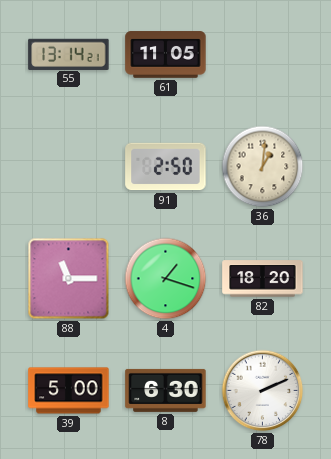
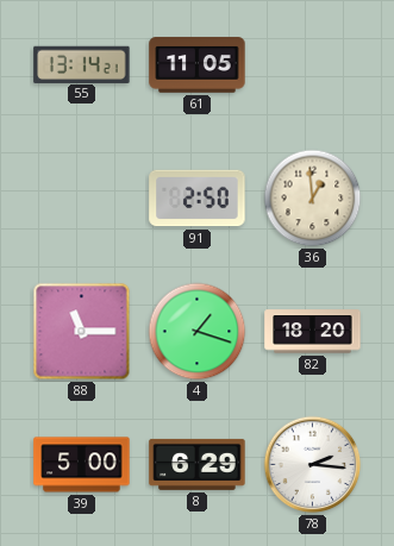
36: 1:01 -> 12:59 (313, 199)
8: 6:30 -> 6:29 (198, 464)
78: 2:11 -> 2:16 (313, 465)
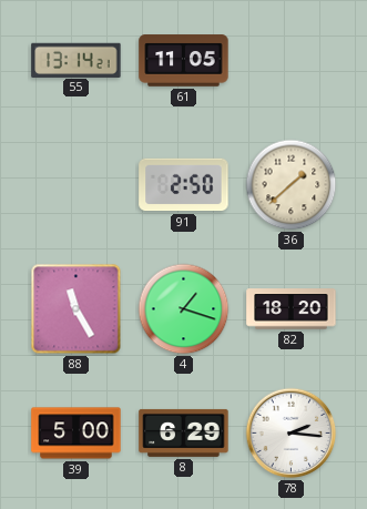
36: 12:59 -> 1:38 (292, 185)
88: 11:15 -> 11:25 (77, 309)
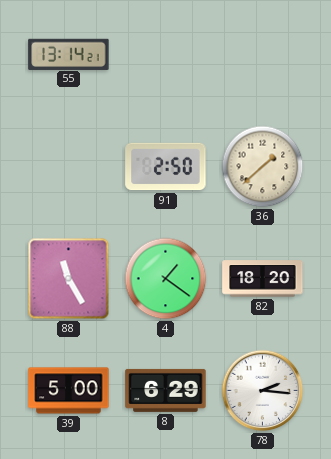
61: 11:05 -> none (184, 61)
4: 1:18 -> 1:21 (166, 279)
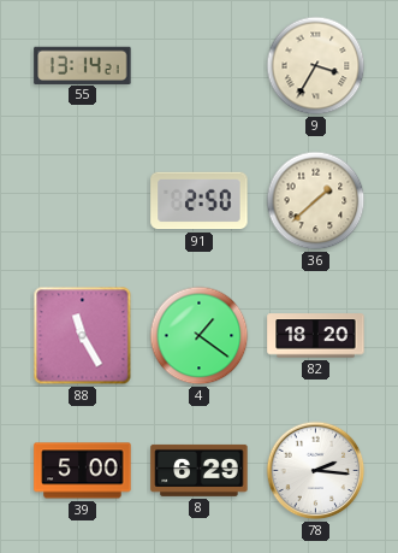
9: none -> 3:35 (316, 66)
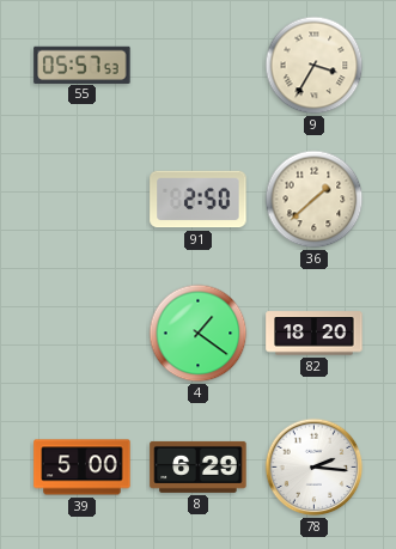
55: 13:14 -> 05:57 (83, 65)
88: 11:25 -> none (83, 336)
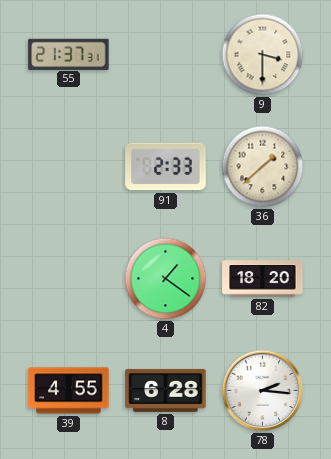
55: 05:57 -> 21:37 (69, 54)
9: 3:35 -> 3:30 (263, 55)
91: 2:50 -> 2:33 (166, 167)
39: 5:00 -> 4:55 (69, 391)
8: 6:29 -> 6:28 (166, 390)
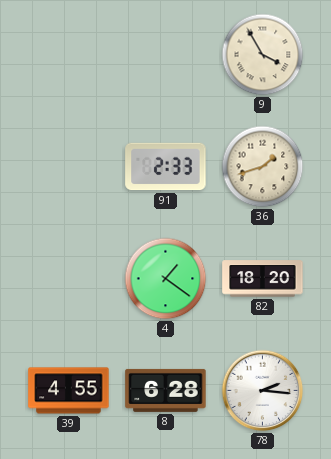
55: 21:37 -> none (69, 54)
9: 3:30 -> 3:55 (263, 55)
36: 1:38 -> 1:42 (263, 167)
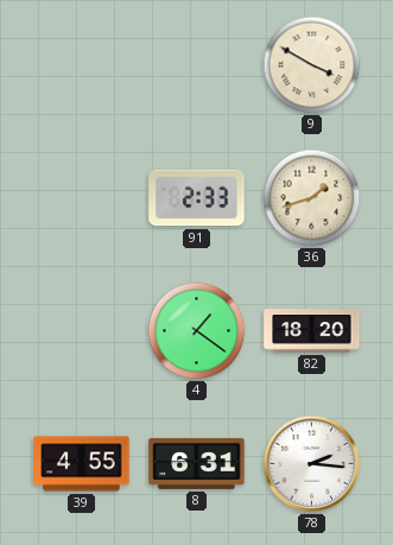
9: 3:55 -> 3:50 (312, 65)
8: 6:28 -> 6:31 (197, 463)
